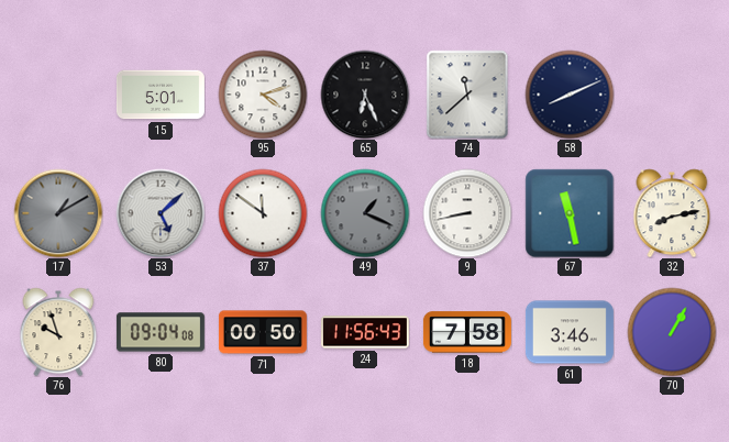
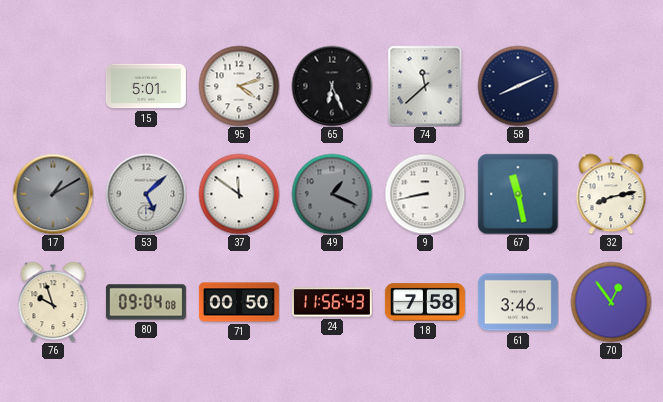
70: 1:05 -> 12:54 (611, 302)
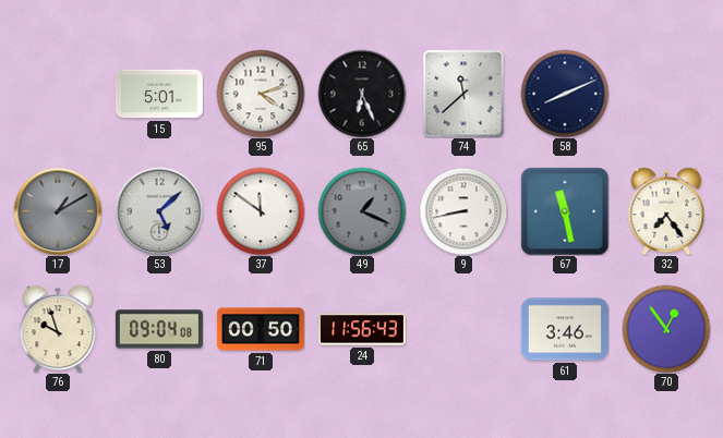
32: 8:13 -> 7:24 (666, 211)
18: 7:58 -> none (425, 302)
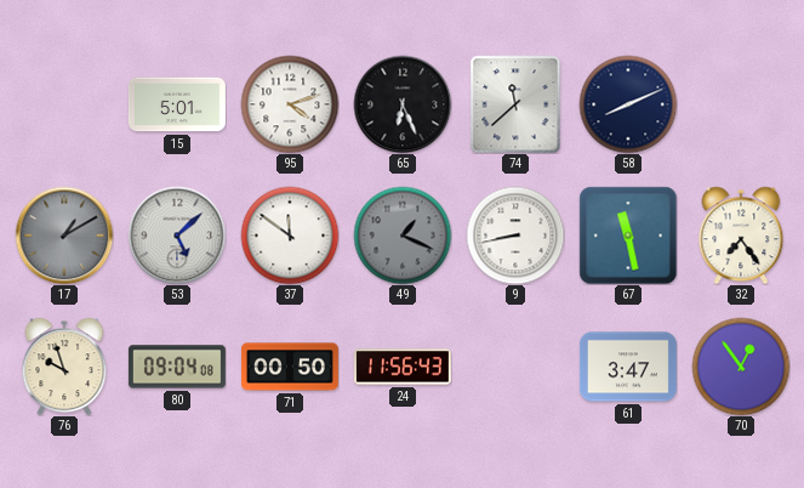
61: 3:46 -> 3:47 (628, 367)
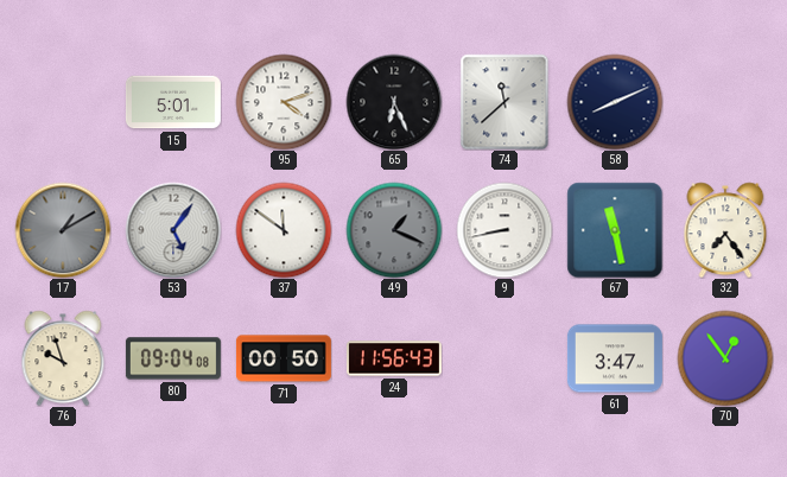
53: 5:08 -> 5:06 (173, 230)
